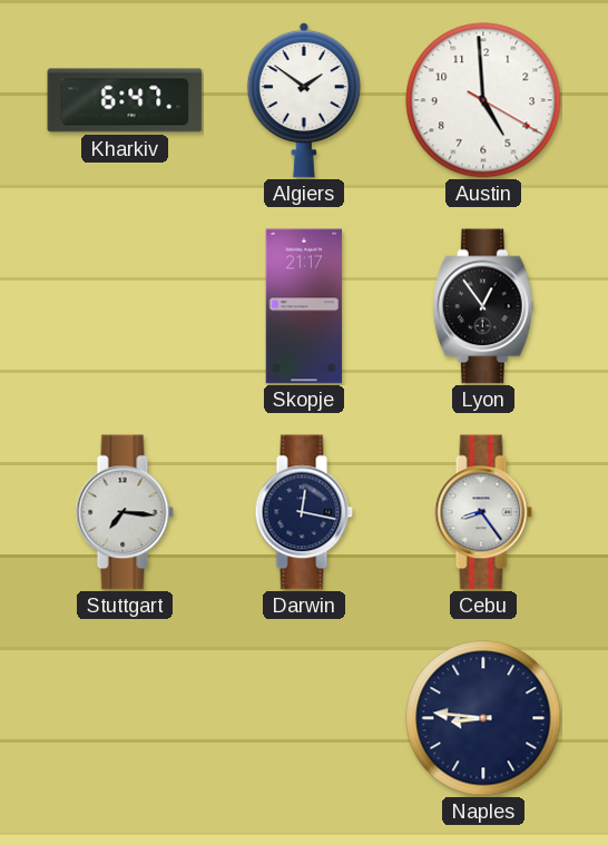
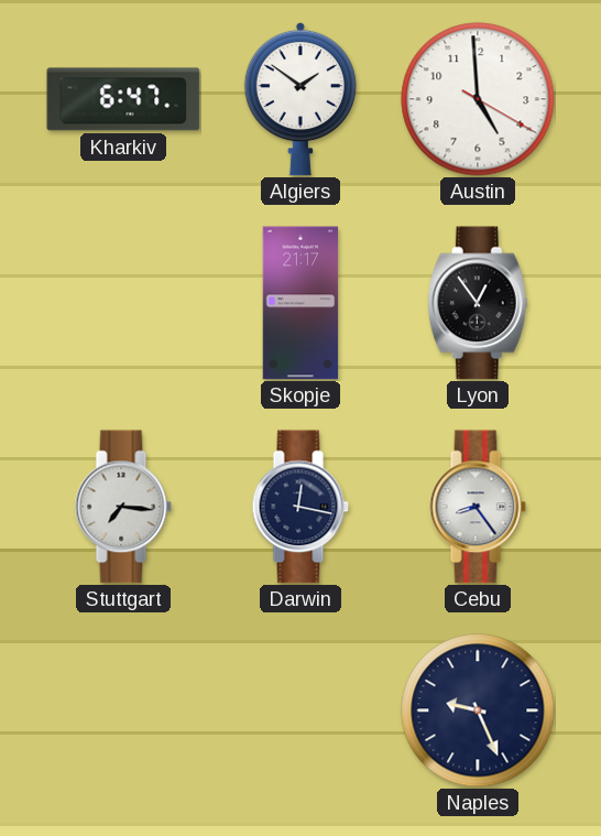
Naples: 8:46 -> 9:26 (478, 710)
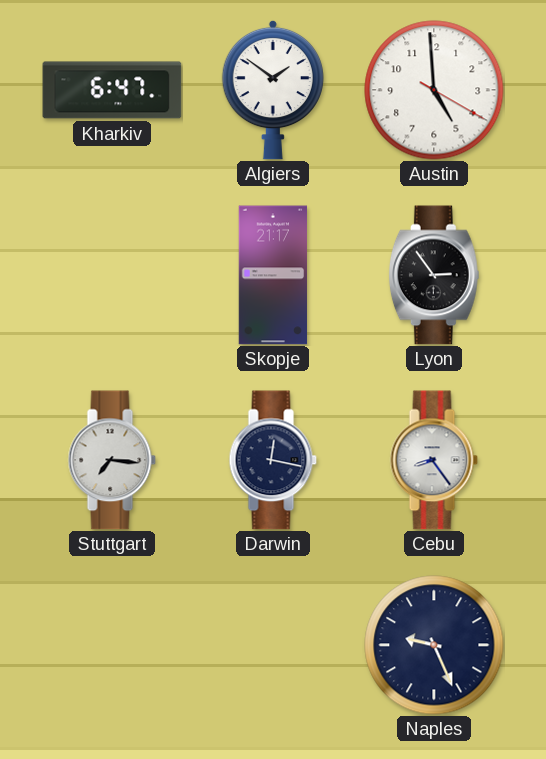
Lyon: 12:54 -> 2:54 (434, 275)
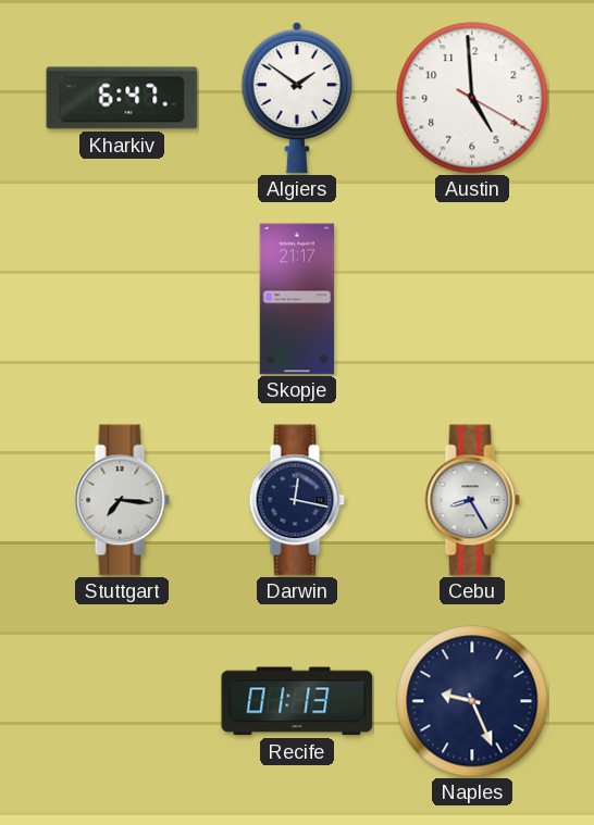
Lyon: 2:54 -> none (434, 275)
Cebu: 8:24 -> 8:25 (472, 500)
Recife: none -> 01:13 (297, 701)
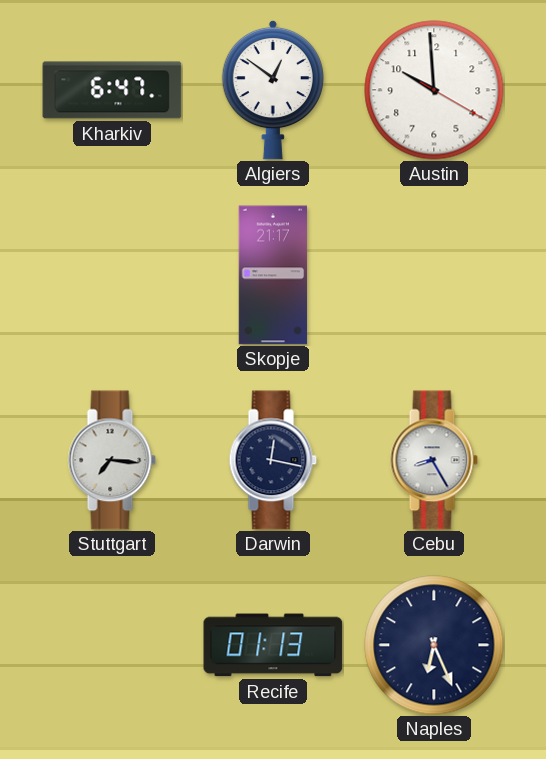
Algiers: 1:51 -> 12:51 (273, 90)
Austin: 4:59 -> 9:59 (434, 90)
Naples: 9:26 -> 6:26 (434, 645)
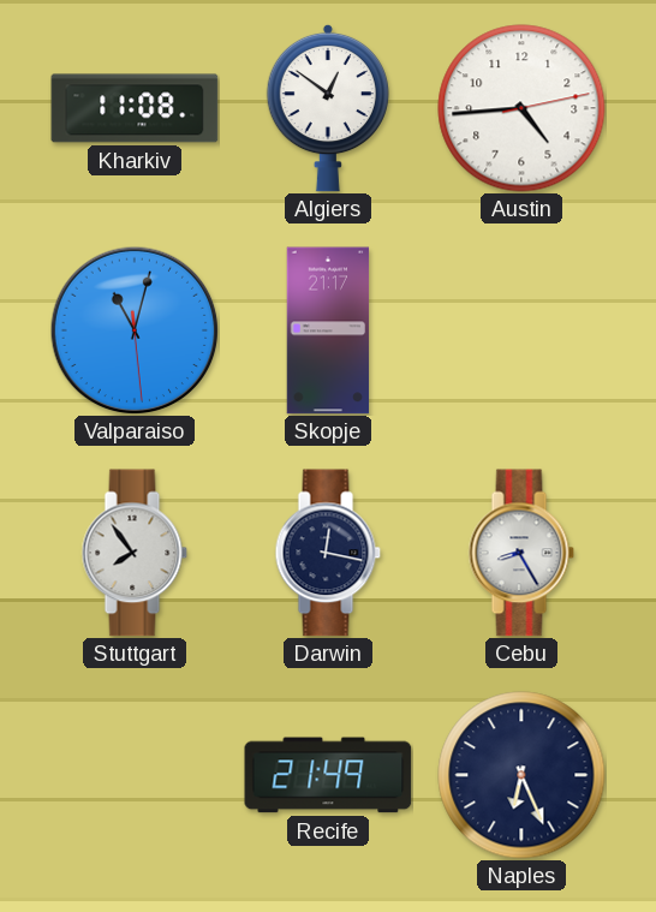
Kharkiv: 6:47 -> 11:08 (135, 108)
Austin: 9:59 -> 4:44 (521, 108)
Valparaiso: none -> 11:02 (135, 330)
Stuttgart: 7:16 -> 7:54 (135, 553)
Recife: 01:13 -> 21:49 (328, 775)
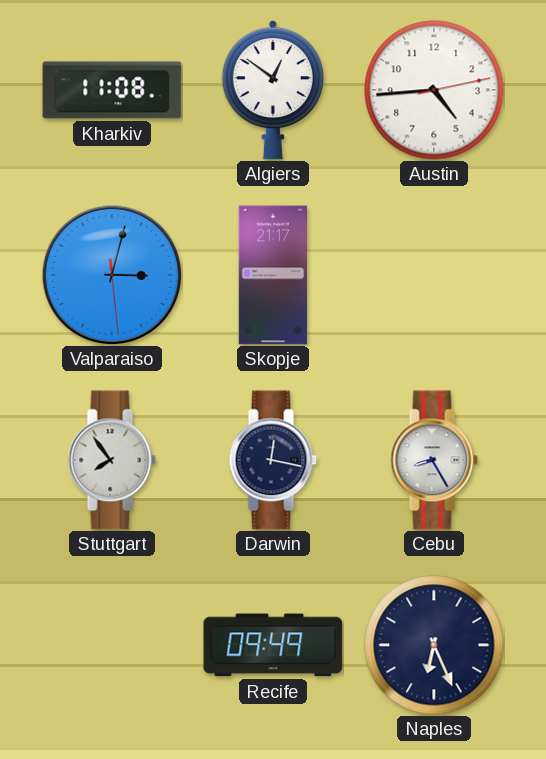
Valparaiso: 11:02 -> 3:02 (112, 275)
Recife: 21:49 -> 09:49 (273, 645)
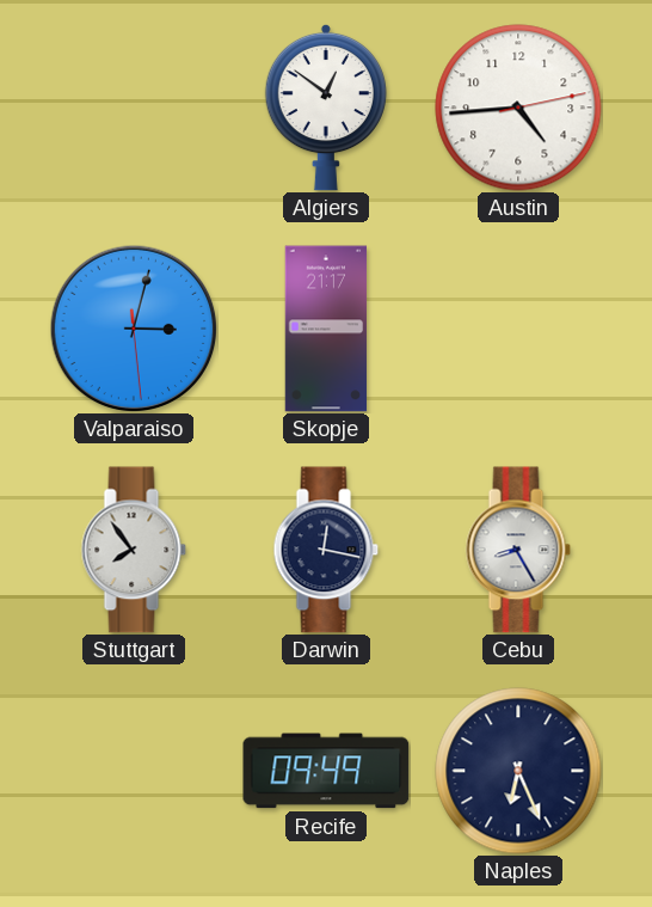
Kharkiv: 11:08 -> none (112, 90)
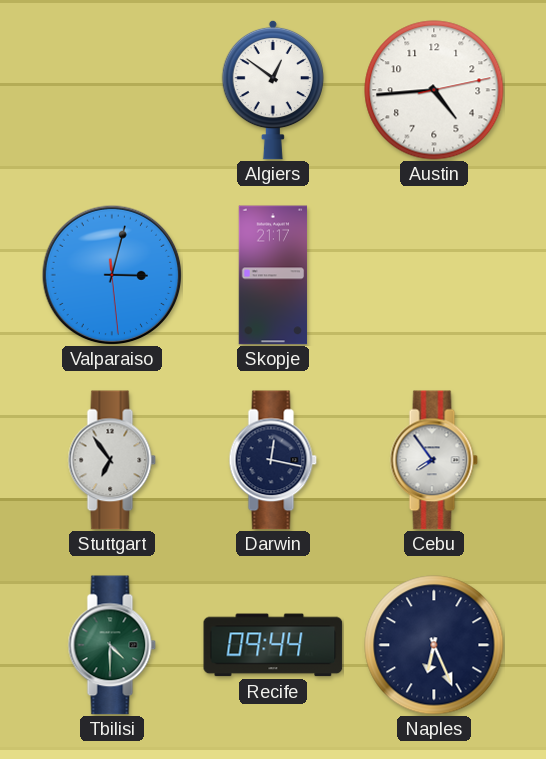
Stuttgart: 7:54 -> 6:54 (112, 460)
Cebu: 8:25 -> 7:54 (434, 460)
Tbilisi: none -> 4:30 (112, 645)
Recife: 09:49 -> 09:44 (273, 645)
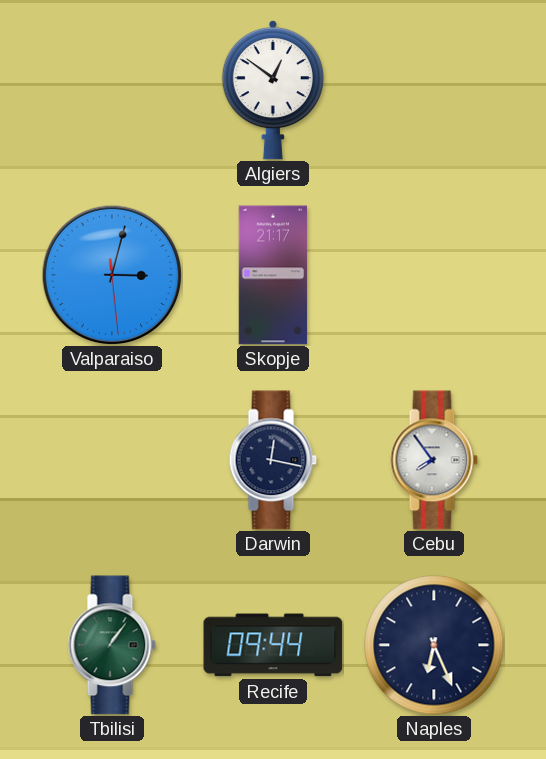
Austin: 4:44 -> none (434, 90)
Stuttgart: 6:54 -> none (112, 460)
Tbilisi: 4:30 -> 1:06 (112, 645)
